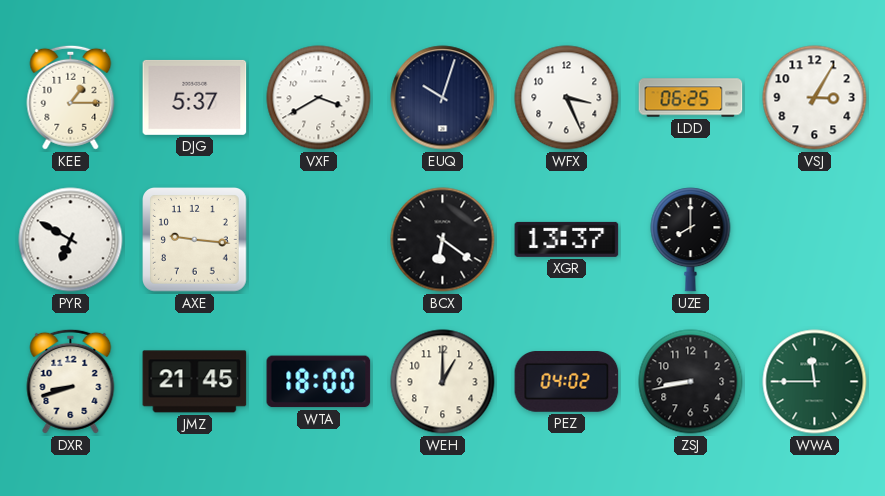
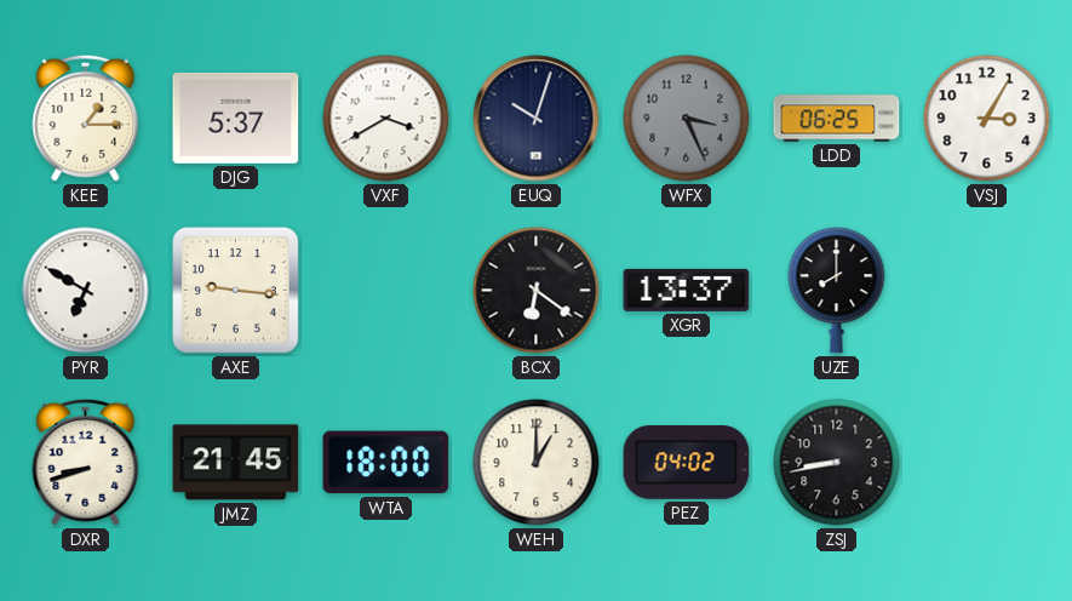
WFX dial: white -> grey (687, 119)
WWA: 11:45 -> none (815, 382)
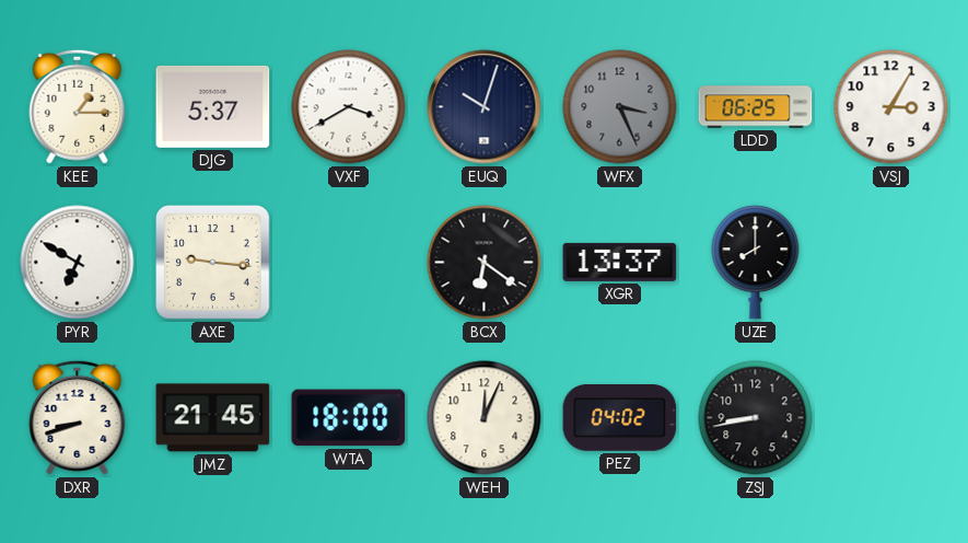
WEH: 1:00 -> 12:04 (485, 418)
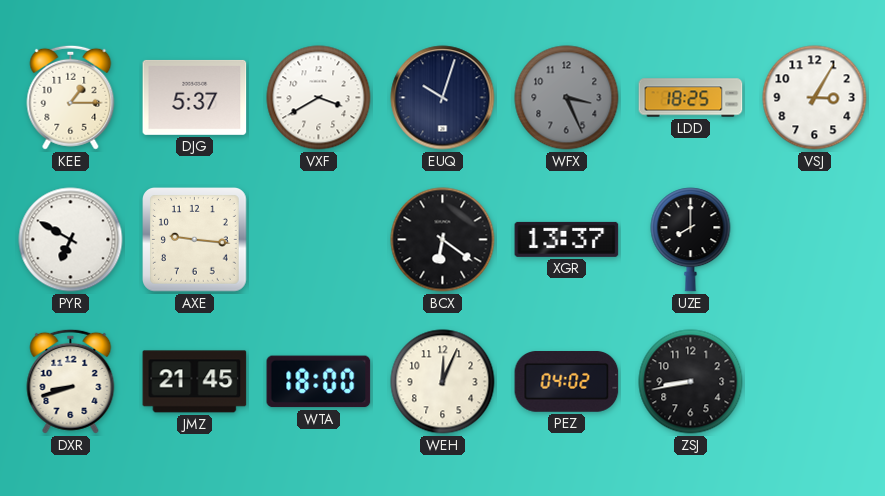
LDD: 06:25 -> 18:25 (691, 98)
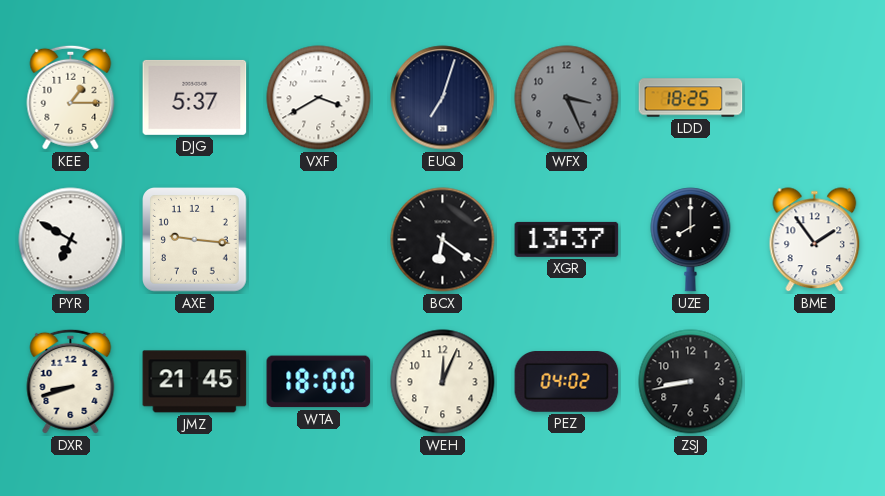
EUQ: 10:03 -> 7:03 (443, 98)
VSJ: 3:05 -> none (815, 98)
BME: none -> 1:54 (815, 240)
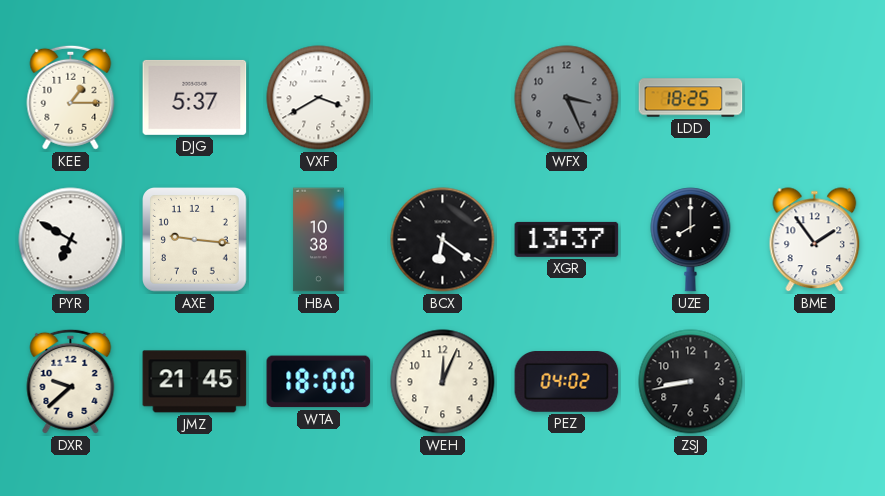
EUQ: 7:03 -> none (443, 98)
HBA: none -> 10:38 (319, 240)
DXR: 8:42 -> 9:38 (71, 381)
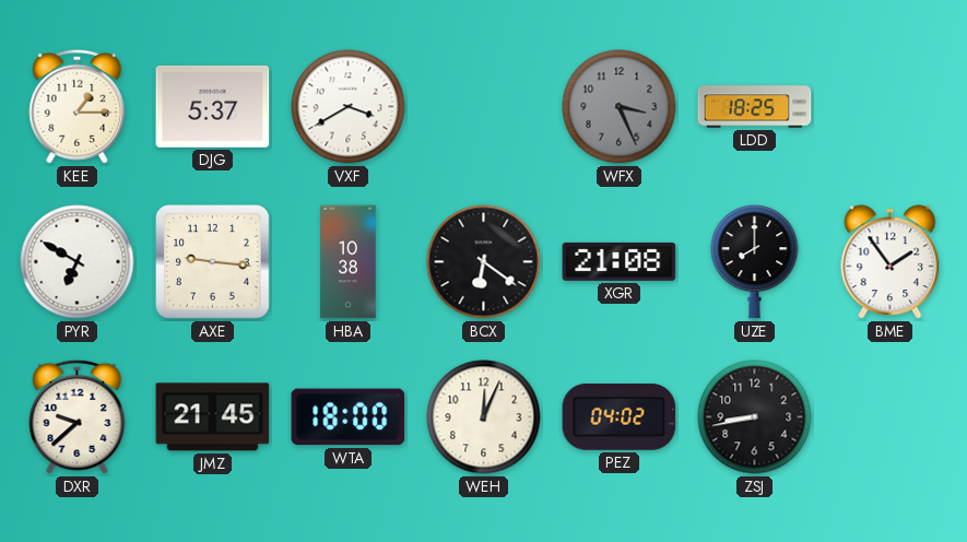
XGR: 13:37 -> 21:08 (620, 261)
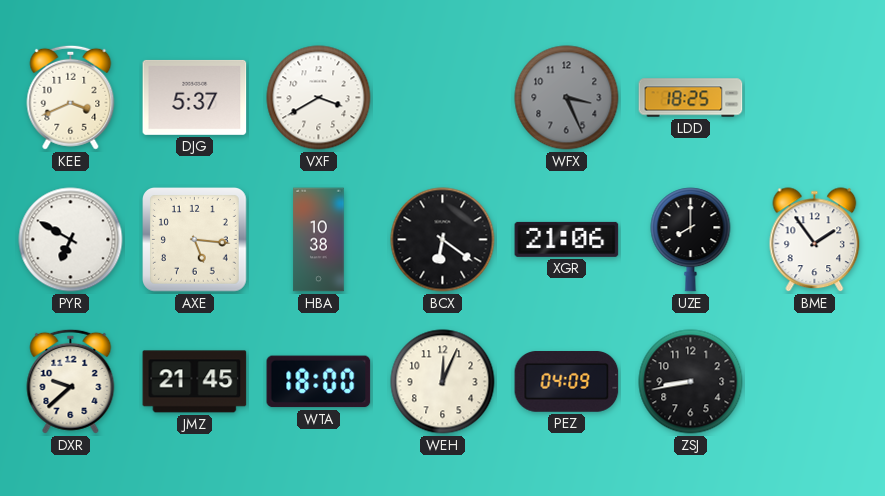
KEE: 1:15 -> 3:41 (71, 97)
AXE: 9:16 -> 5:16 (195, 240)
XGR: 21:08 -> 21:06 (567, 239)
PEZ: 04:02 -> 04:09 (567, 382)
